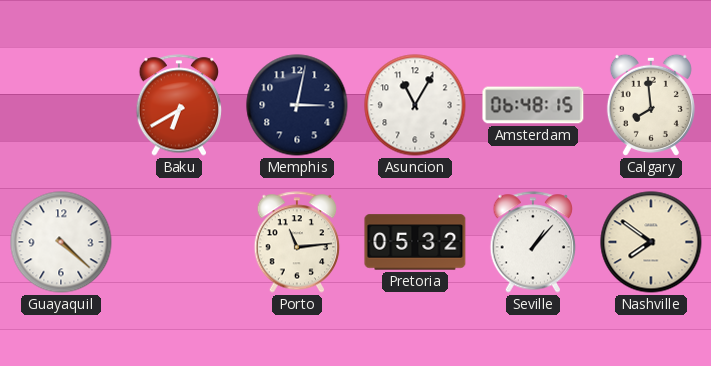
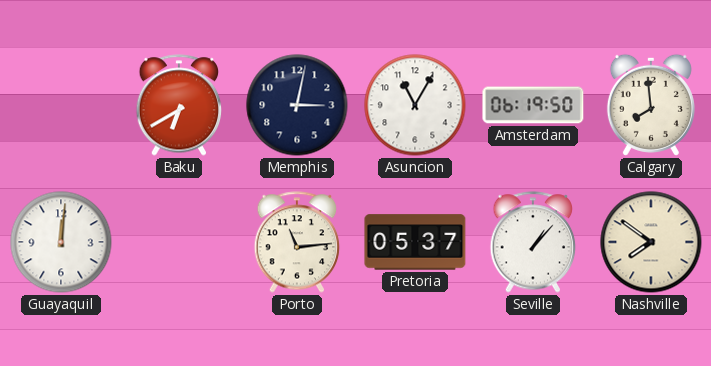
Amsterdam: 06:48 -> 06:19 (533, 105)
Guayaquil: 4:22 -> 12:01 (61, 242)
Pretoria: 05:32 -> 05:37 (415, 242)
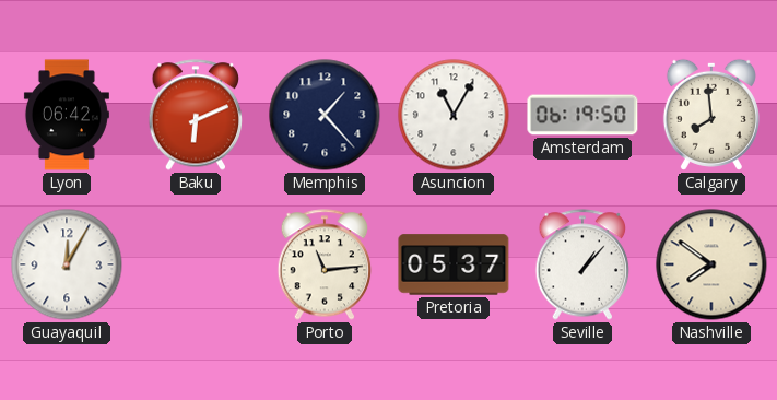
Lyon: none -> 06:42 (67, 115)
Baku: 6:40 -> 6:11 (196, 115)
Memphis: 3:02 -> 1:23 (325, 115)
Guayaquil: 12:01 -> 12:05 (67, 264)
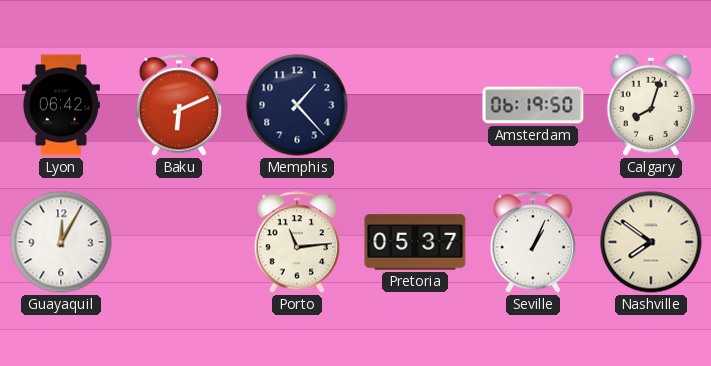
Asuncion: 11:05 -> none (454, 115)
Calgary: 7:59 -> 8:03 (651, 105)
Seville: 1:07 -> 1:04 (533, 242)
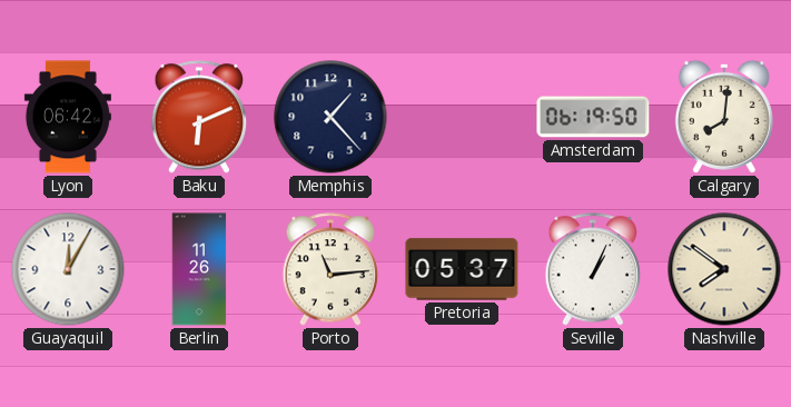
Calgary: 8:03 -> 8:01 (724, 117)
Berlin: none -> 11:26 (199, 269)
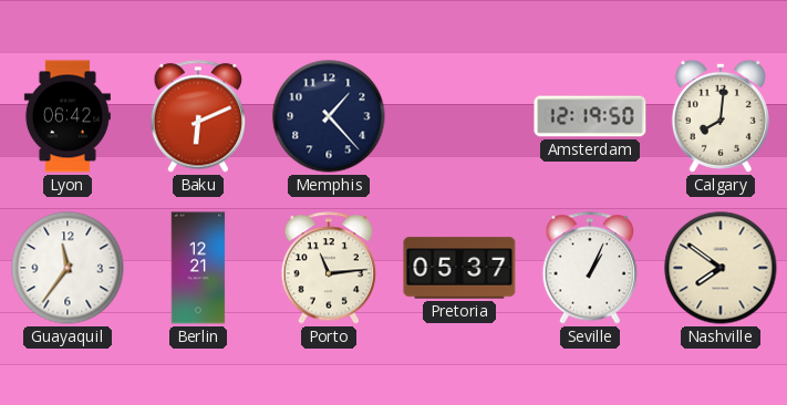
Amsterdam: 06:19 -> 12:19 (590, 116)
Guayaquil: 12:05 -> 11:36 (68, 268)
Berlin: 11:26 -> 12:21 (198, 268)
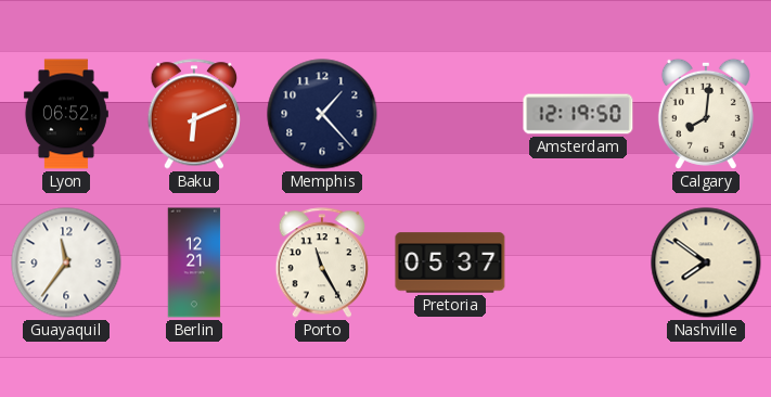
Lyon: 06:42 -> 06:52 (66, 114)
Porto: 11:14 -> 11:25 (322, 262)
Seville: 1:04 -> none (590, 268)
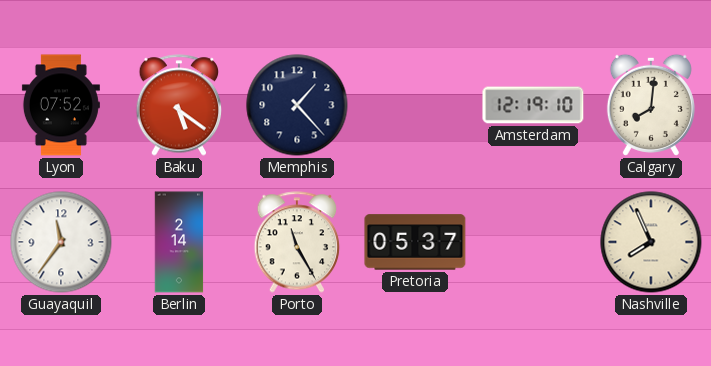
Lyon: 06:52 -> 07:52 (61, 105)
Baku: 6:11 -> 5:21 (179, 105)
Amsterdam: 12:19:50 -> 12:19:10 (533, 105)
Berlin: 12:21 -> 2:14 (179, 242)
Nashville: 7:51 -> 7:56 (651, 242)
